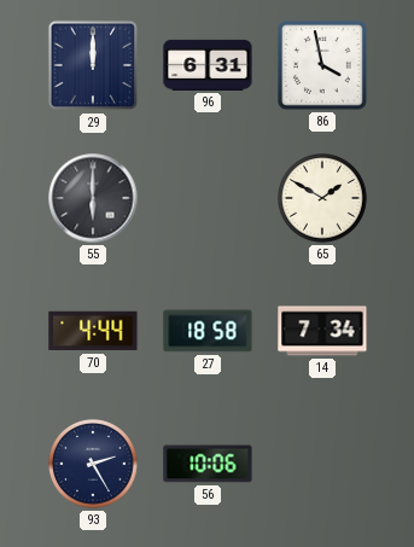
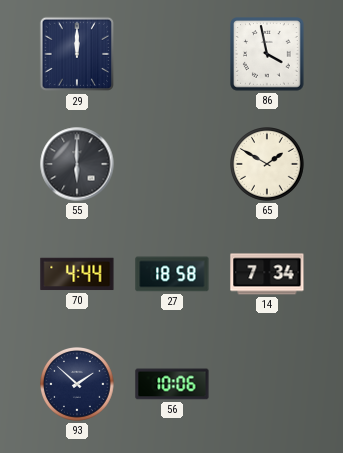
96: 6:31 -> none (208, 65)
93: 2:25 -> 1:52 (78, 385)
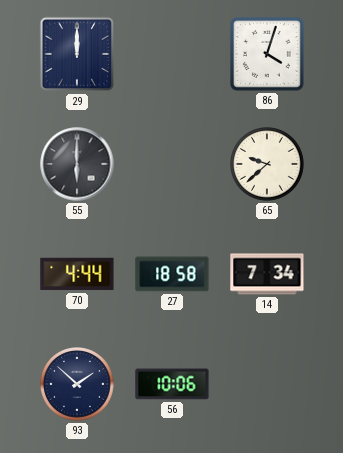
86: 3:58 -> 4:03 (267, 54)
65: 1:50 -> 9:38 (268, 165)
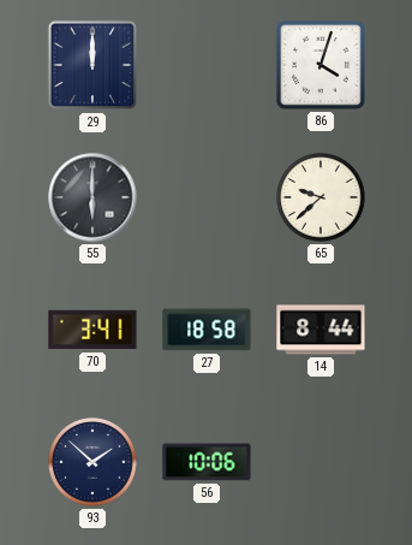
70: 4:44 -> 3:41 (92, 330)
14: 7:34 -> 8:44 (321, 330)
